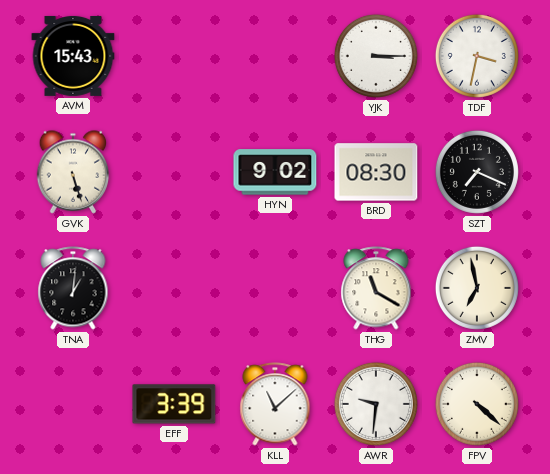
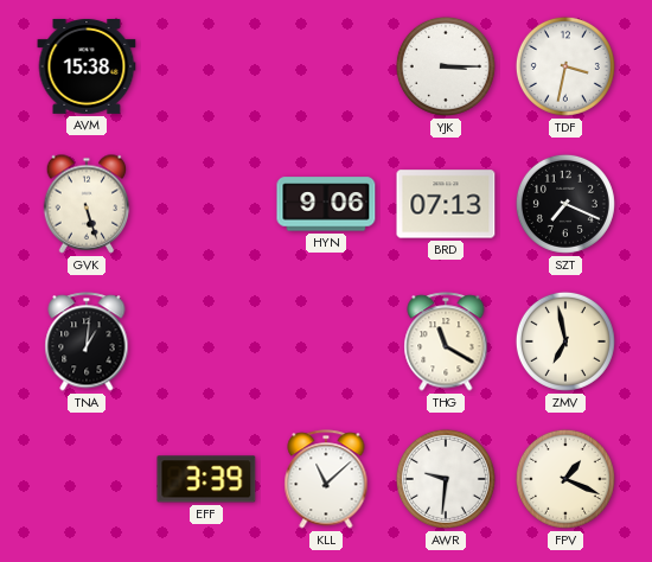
AVM: 15:43 -> 15:38 (87, 66)
HYN: 9:02 -> 9:06 (326, 204)
BRD: 08:30 -> 07:13 (446, 204)
FPV: 4:22 -> 1:19 (565, 479)
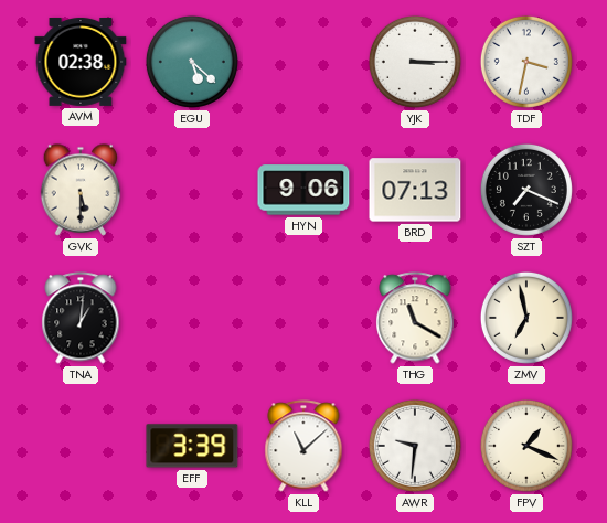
AVM: 15:38 -> 02:38 (81, 62)
EGU: none -> 5:22 (192, 62)
GVK: 5:27 -> 5:30 (81, 190)
